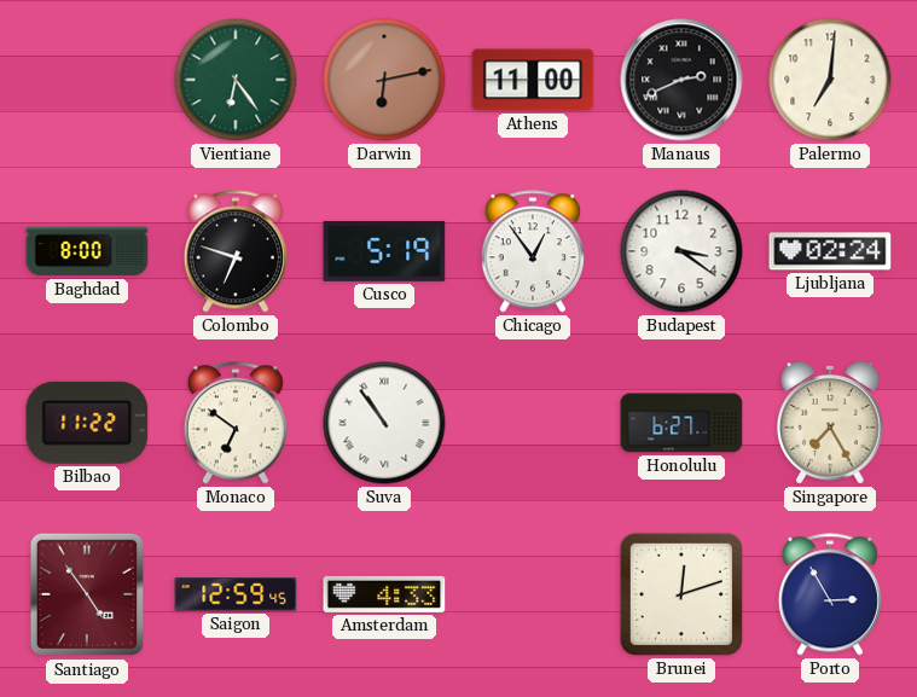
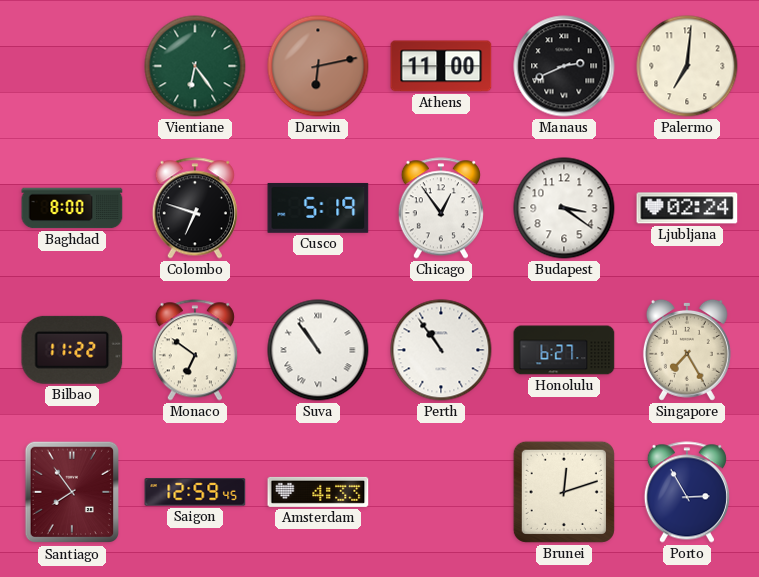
Perth: none -> 10:54 (441, 350)
Santiago: 4:54 -> 7:54 (71, 492)
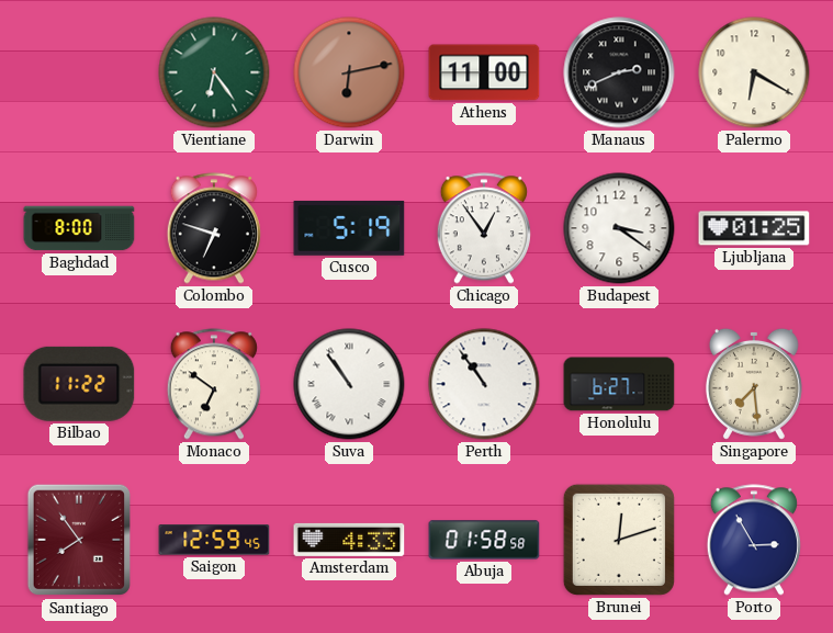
Palermo: 7:01 -> 6:20 (754, 72)
Ljubljana: 02:24 -> 01:25 (754, 228)
Singapore: 7:25 -> 7:29 (754, 384)
Abuja: none -> 01:58 (484, 540)
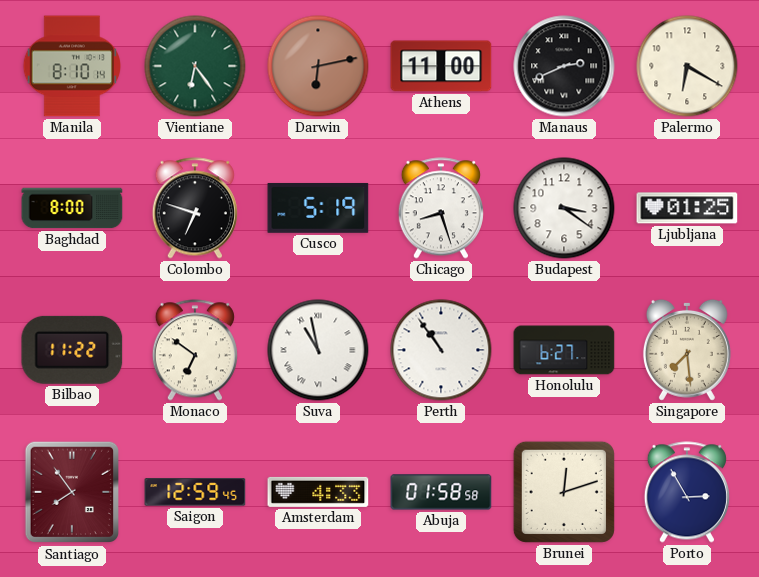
Manila: none -> 8:10 (72, 66)
Chicago: 12:54 -> 8:27 (441, 208)
Suva: 10:54 -> 10:58 (318, 350)
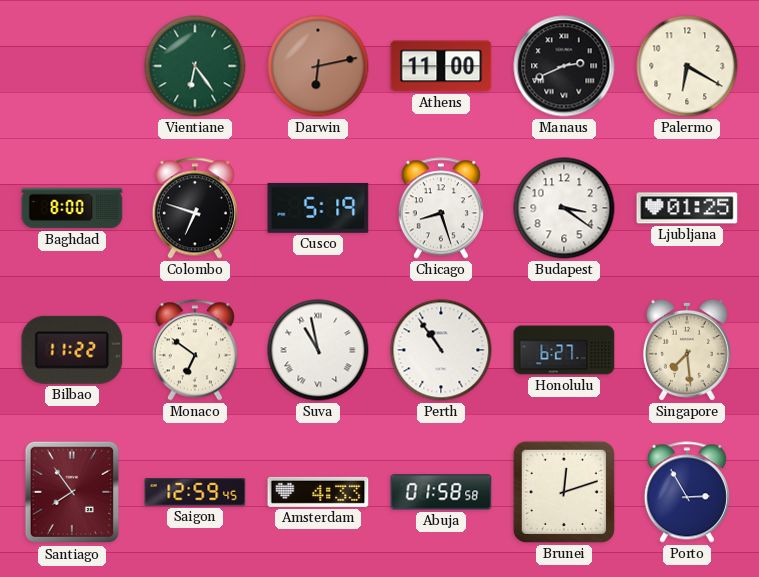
Manila: 8:10 -> none (72, 66)
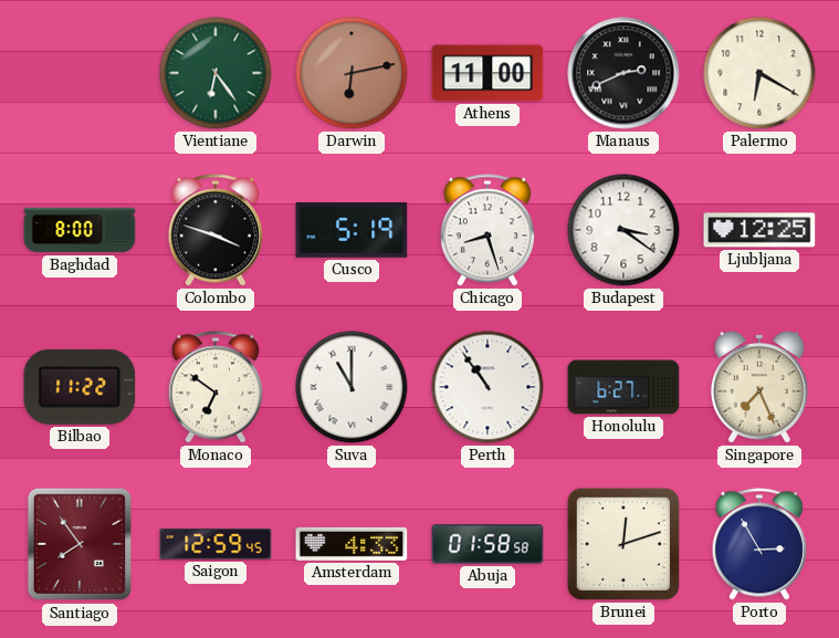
Colombo: 6:48 -> 3:48 (216, 230)
Ljubljana: 01:25 -> 12:25 (759, 230)
Suva: 10:58 -> 11:00 (352, 387)
Singapore: 7:29 -> 7:26 (759, 387)
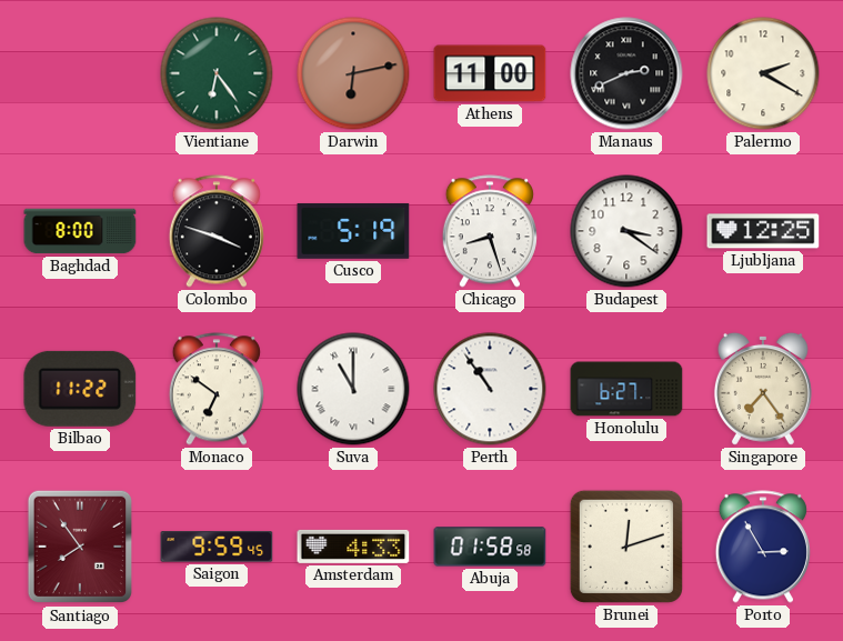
Palermo: 6:20 -> 2:20 (763, 73)
Singapore: 7:26 -> 7:24 (763, 389)
Saigon: 12:59 -> 9:59 (217, 547)
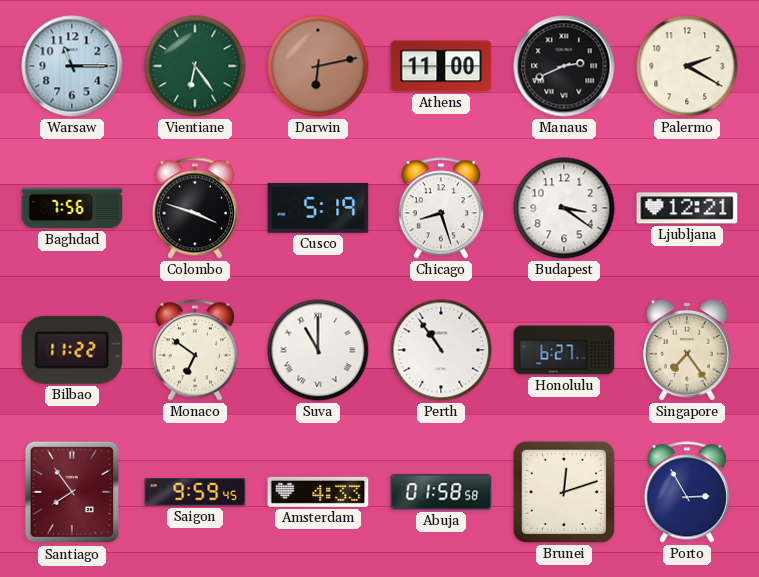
Warsaw: none -> 11:15 (72, 66)
Baghdad: 8:00 -> 7:56 (72, 208)
Ljubljana: 12:25 -> 12:21 (687, 208)
